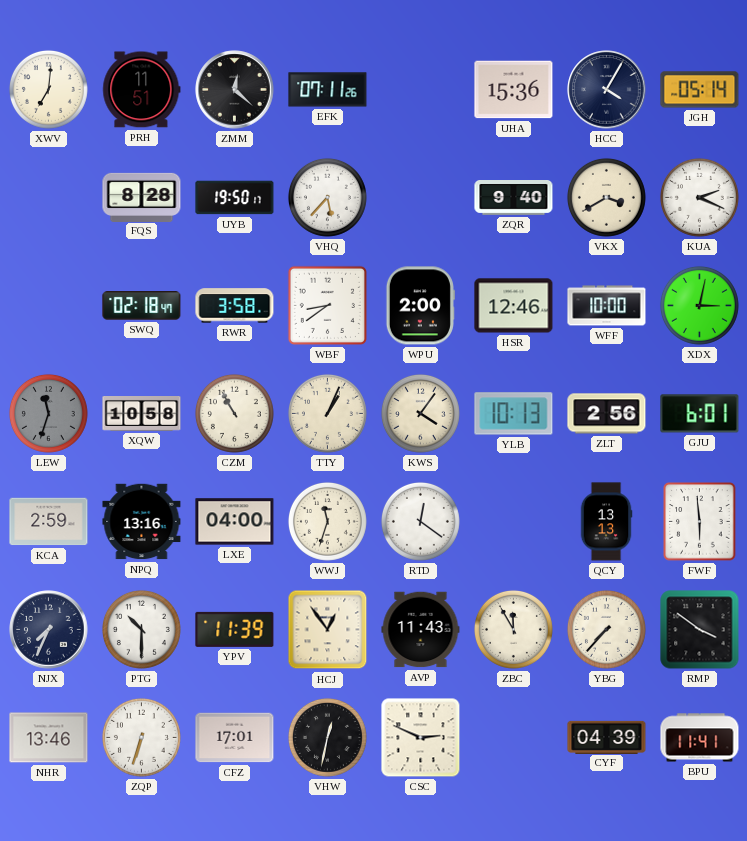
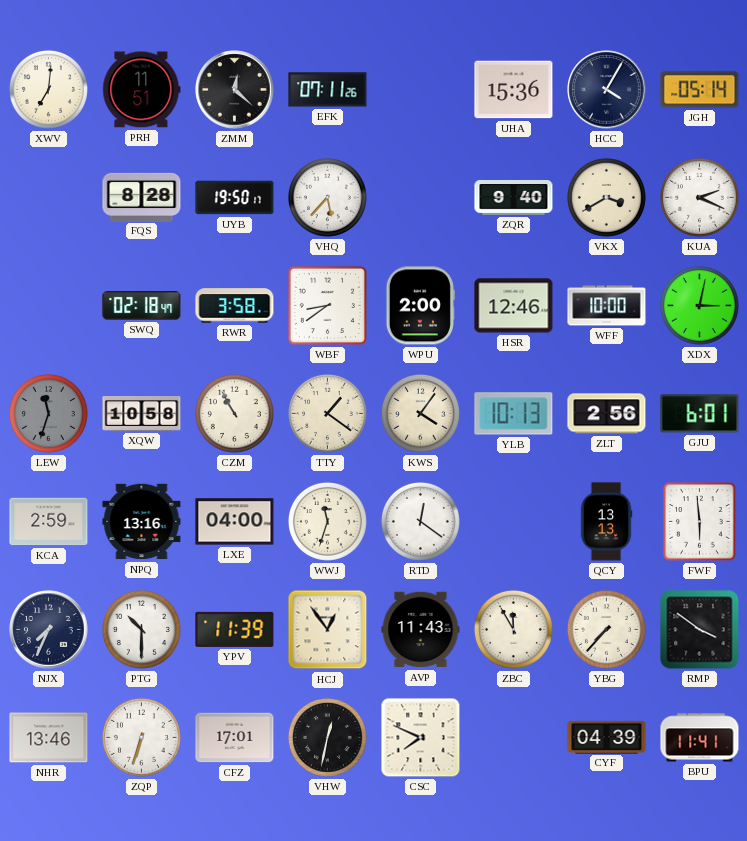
TTY: 1:04 -> 1:21 (327, 413)
CSC: 2:49 -> 7:49 (421, 738)
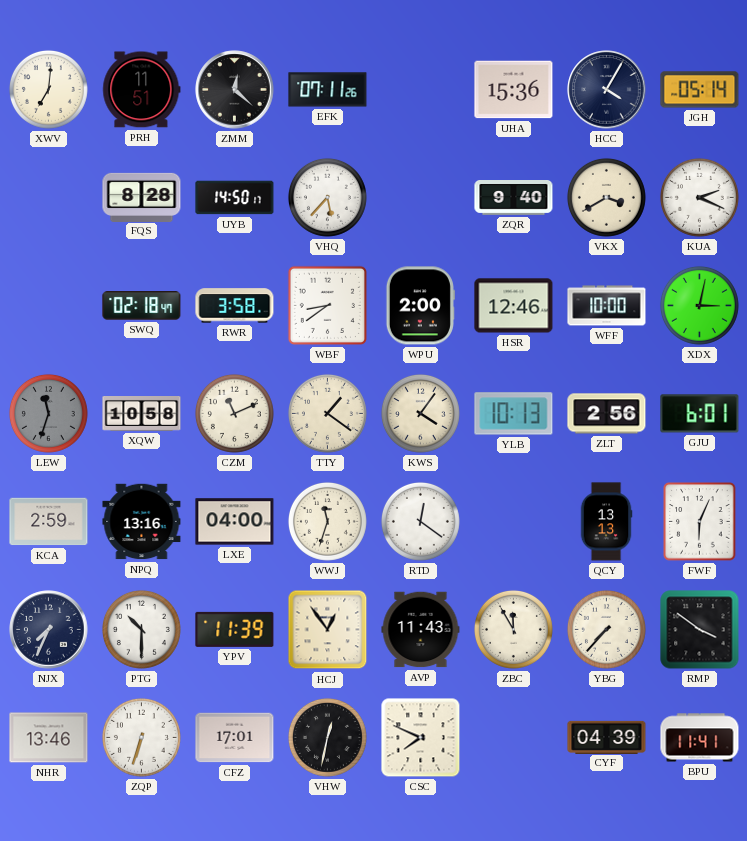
UYB: 19:50 -> 14:50 (235, 198)
CZM: 10:55 -> 11:11 (234, 413)
FWF: 5:59 -> 6:04 (700, 522)
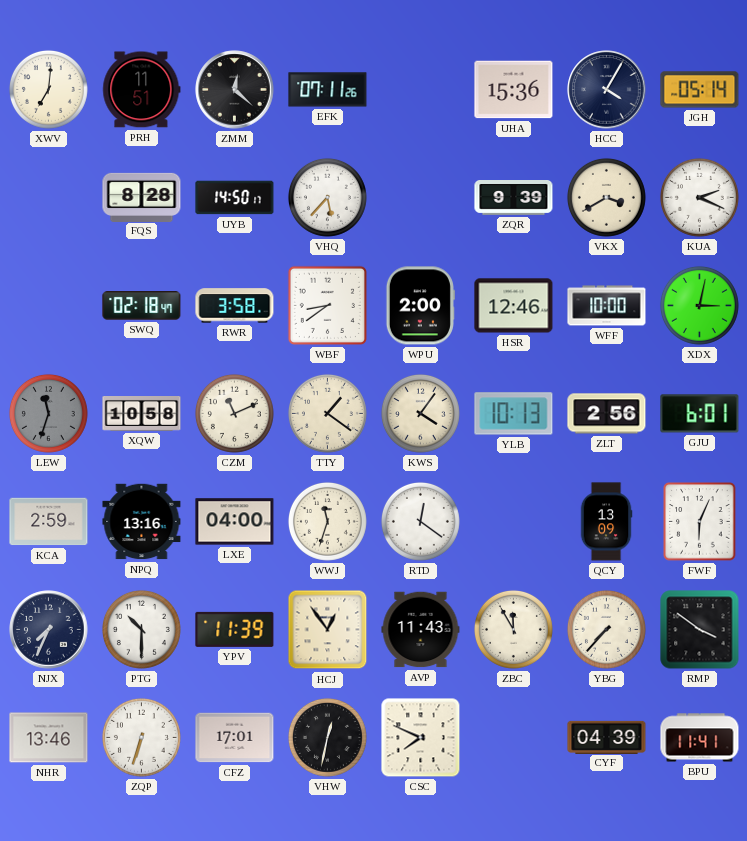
ZQR: 9:40 -> 9:39 (514, 198)
QCY: 13:13 -> 13:09 (606, 522)
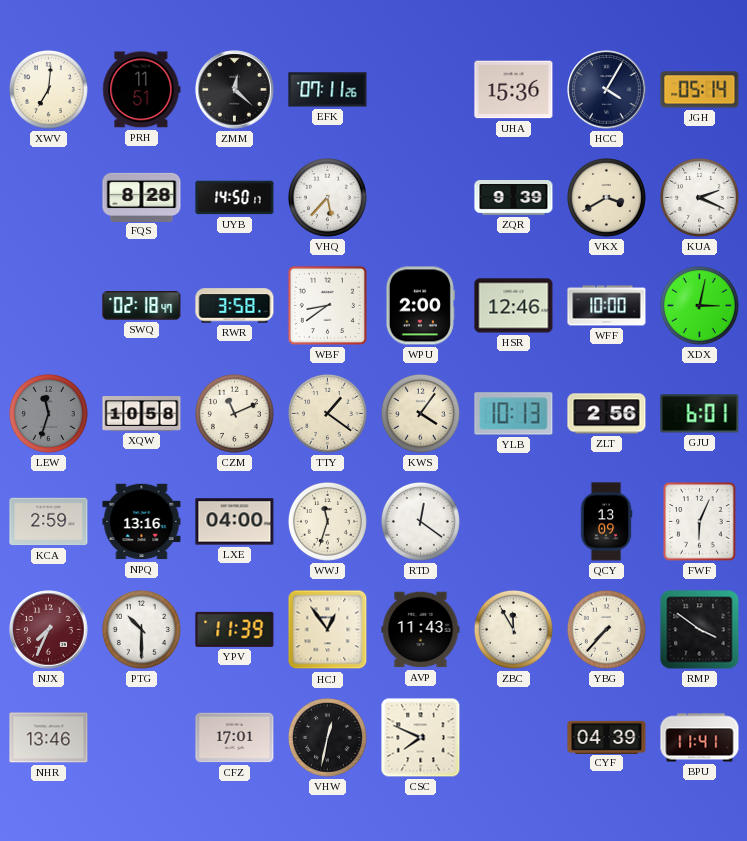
NJX dial: navy -> burgundy (49, 630)
ZQP: 6:33 -> none (141, 737)
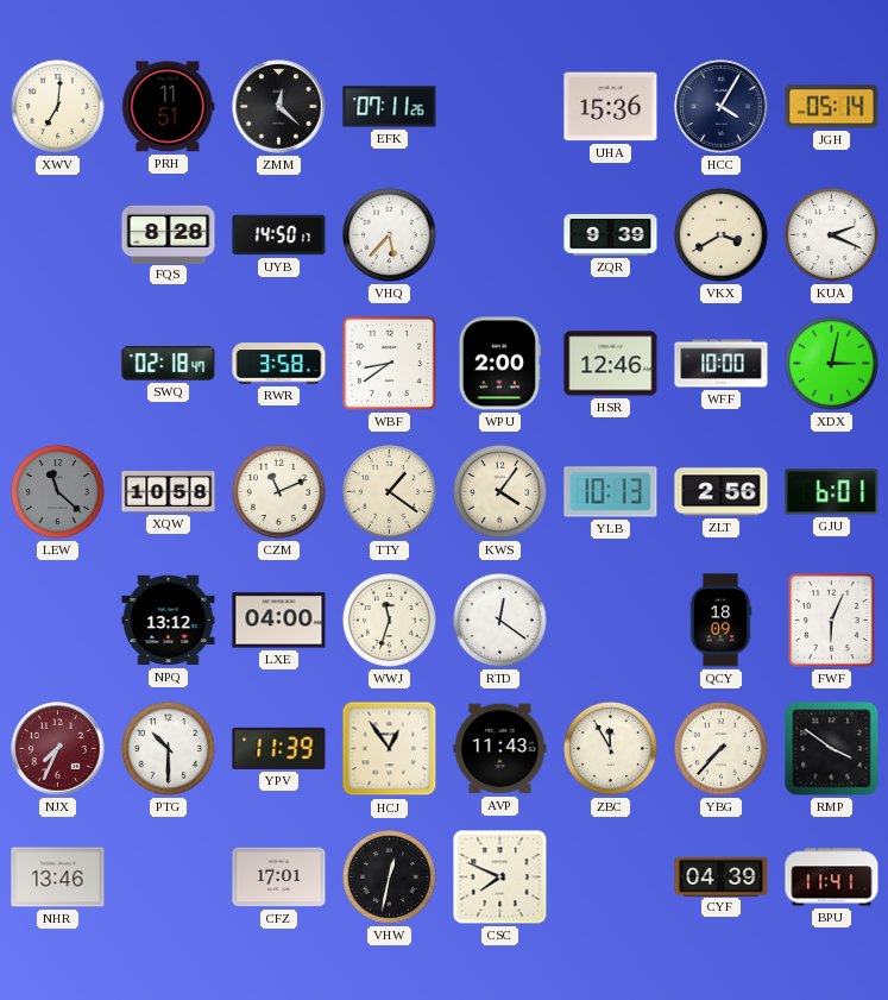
LEW: 11:33 -> 11:22 (57, 491)
KCA: 2:59 -> none (49, 522)
NPQ: 13:16 -> 13:12 (169, 621)
QCY: 13:09 -> 18:09 (720, 621)
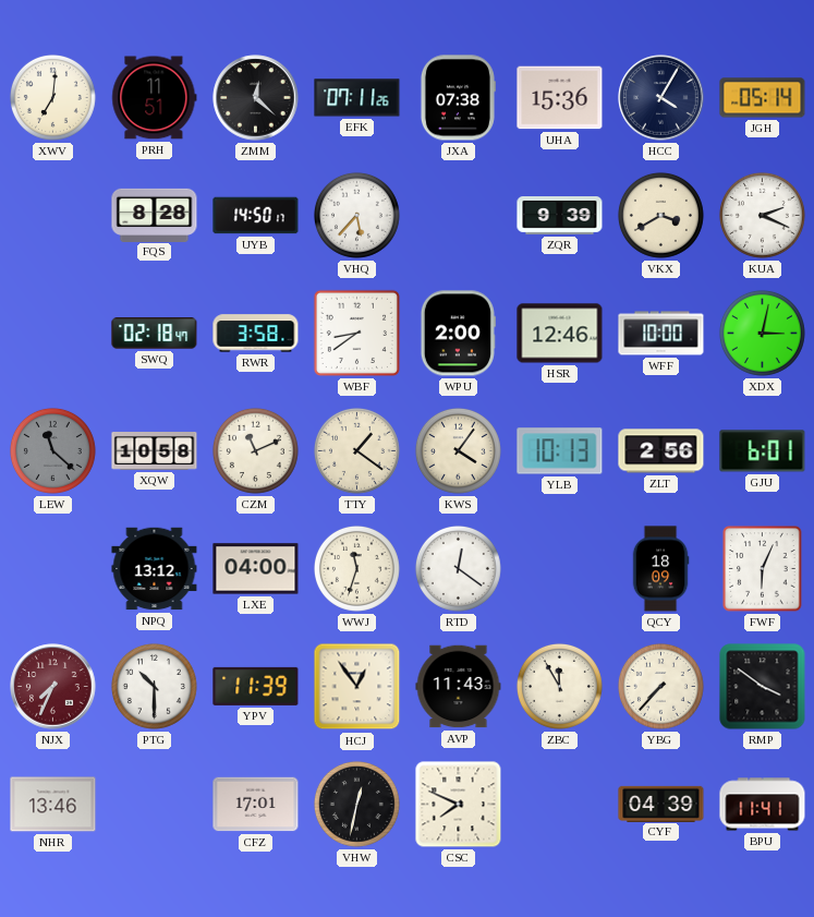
JXA: none -> 07:38 (458, 98)
